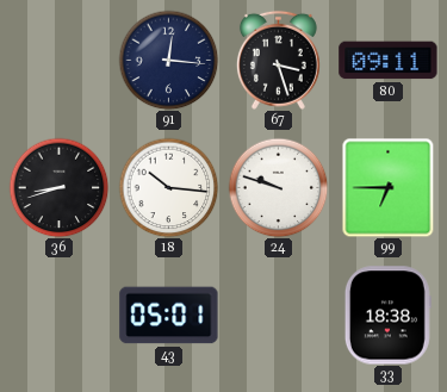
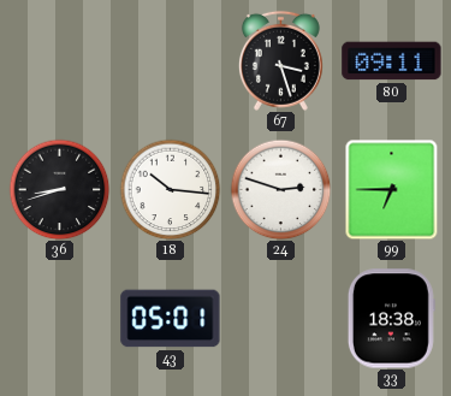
91: 12:16 -> none (168, 60)
24: 9:48 -> 2:48 (280, 189)
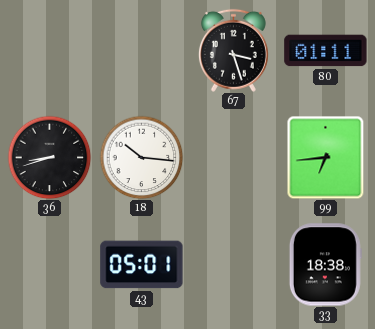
80: 09:11 -> 01:11 (326, 51)
24: 2:48 -> none (280, 189)
99: 6:45 -> 6:44 (326, 157)
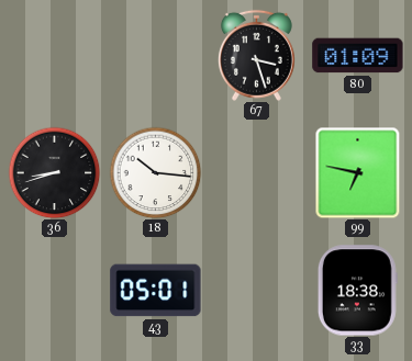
80: 01:11 -> 01:09 (358, 56)
99: 6:44 -> 6:47 (358, 172)
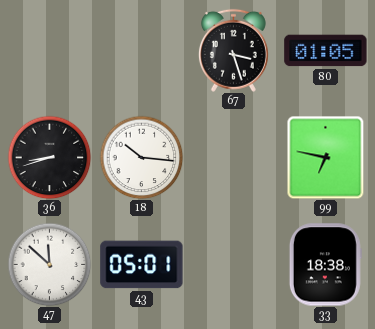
80: 01:09 -> 01:05 (326, 51)
47: none -> 11:52 (49, 264)
